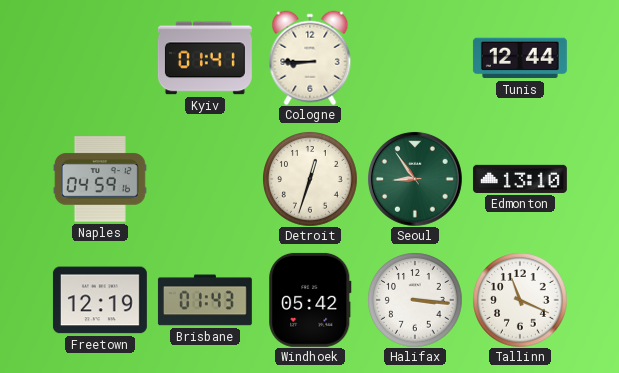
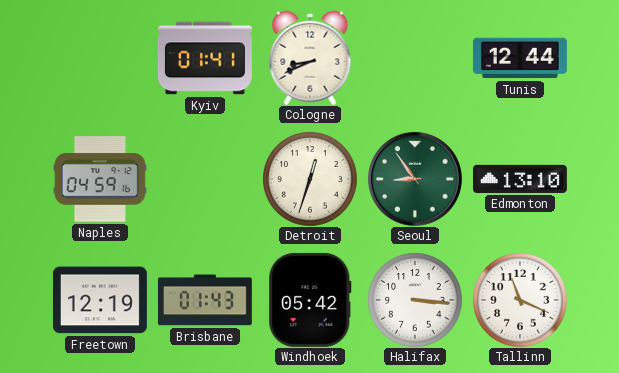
Cologne: 8:45 -> 8:41 (310, 58)
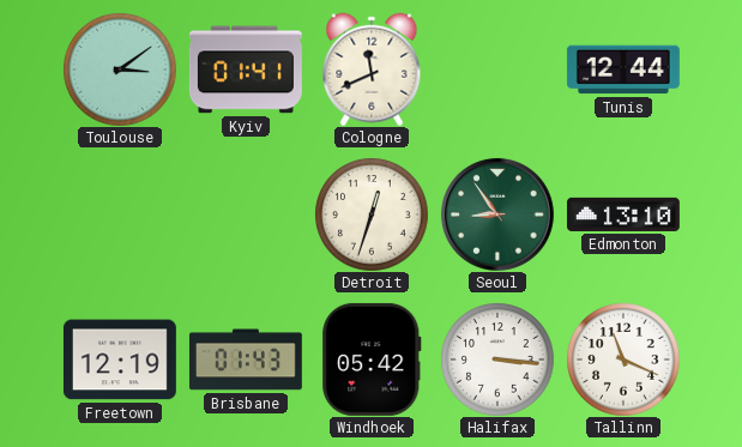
Toulouse: none -> 3:09 (120, 70)
Cologne: 8:41 -> 11:41 (372, 70)
Naples: 04:59 -> none (100, 179)
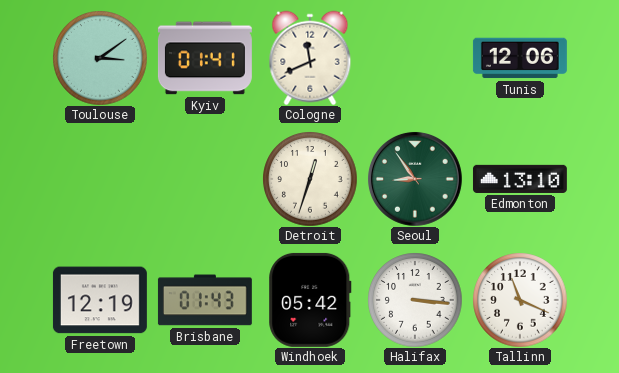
Tunis: 12:44 -> 12:06 (520, 58)
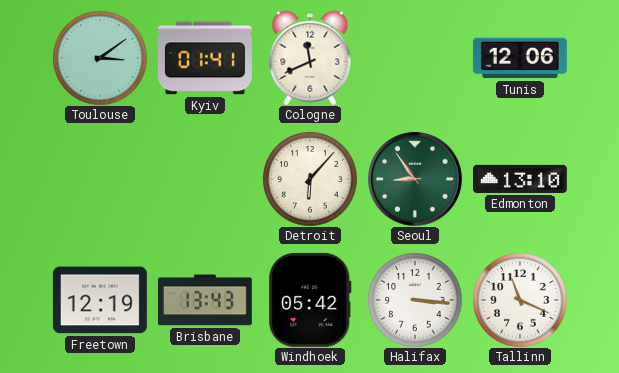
Detroit: 12:33 -> 6:07 (310, 179)
Brisbane: 01:43 -> 13:43 (205, 300)
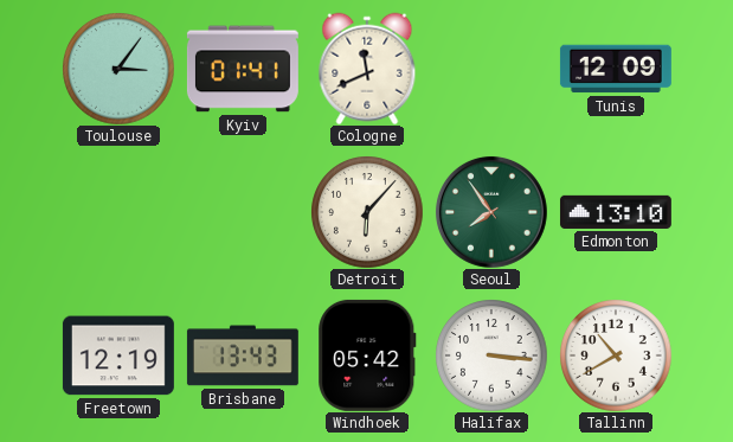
Toulouse: 3:09 -> 3:06 (118, 69)
Tunis: 12:06 -> 12:09 (616, 69)
Seoul: 8:54 -> 7:54 (491, 212)
Tallinn: 11:19 -> 10:40 (616, 355)
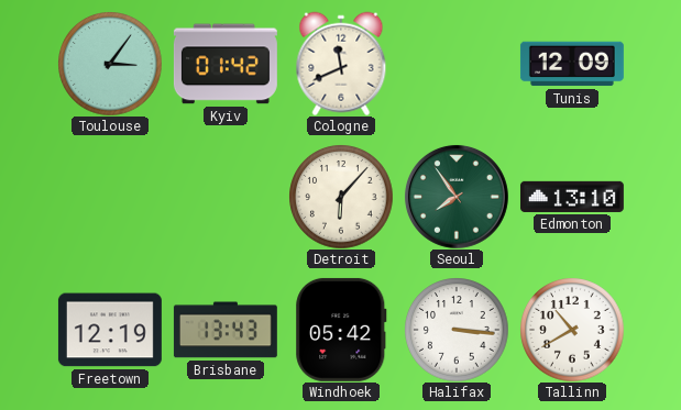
Kyiv: 01:41 -> 01:42 (226, 64)
